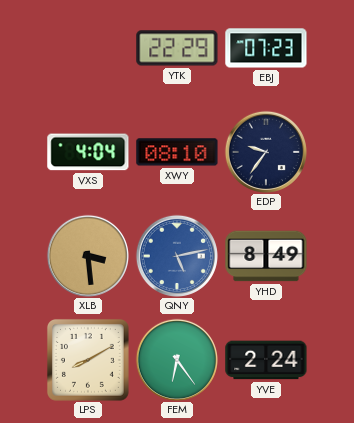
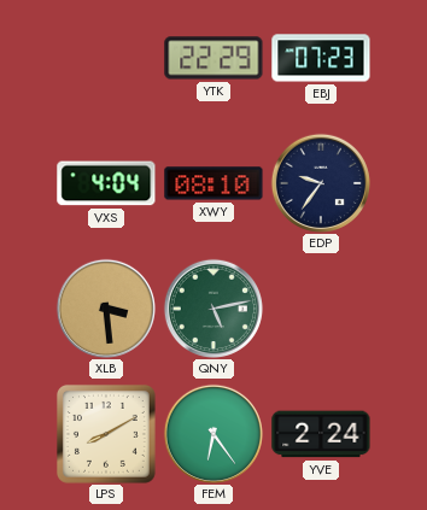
QNY dial: blue -> green (213, 309)
YHD: 8:49 -> none (266, 256)
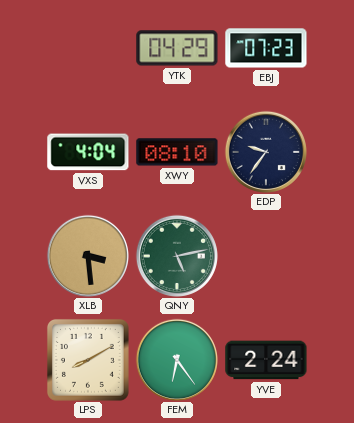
YTK: 22:29 -> 04:29 (177, 48)
